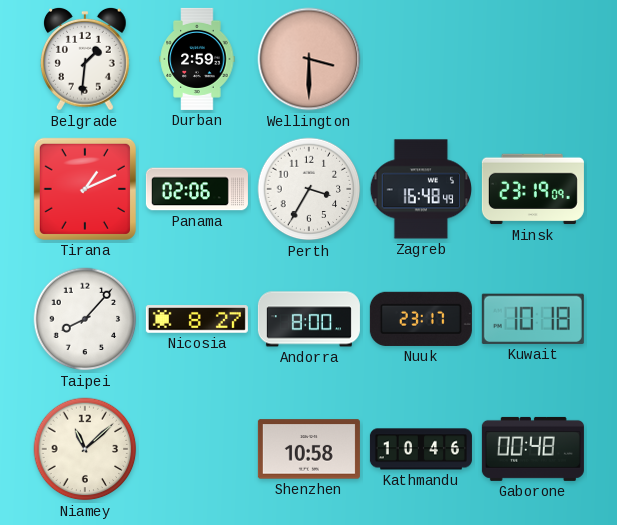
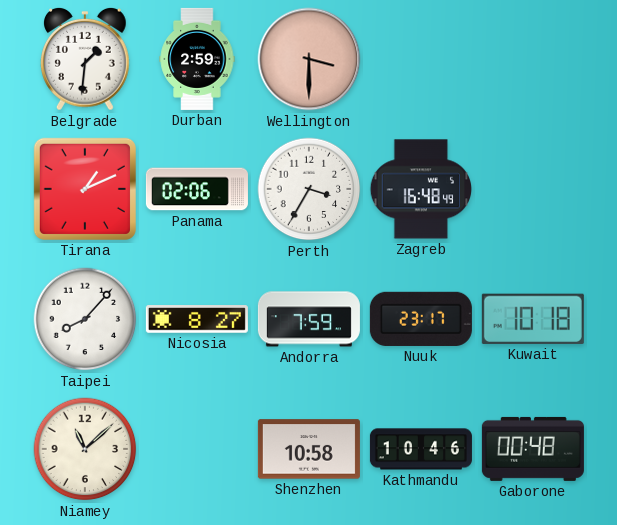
Minsk: 23:19 -> none (533, 189)
Andorra: 8:00 -> 7:59 (309, 319)
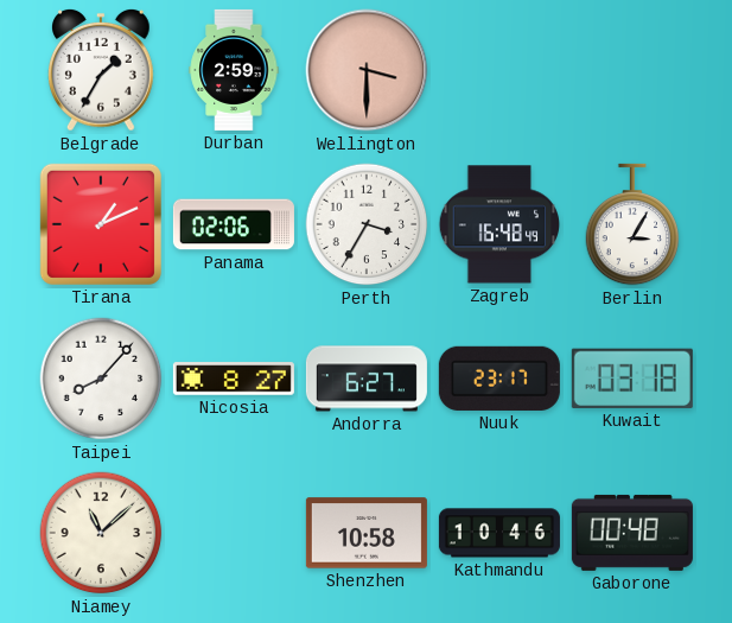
Belgrade: 1:31 -> 1:35 (102, 70)
Berlin: none -> 3:05 (632, 224)
Andorra: 7:59 -> 6:27 (367, 379)
Kuwait: 10:18 -> 03:18 (632, 379)
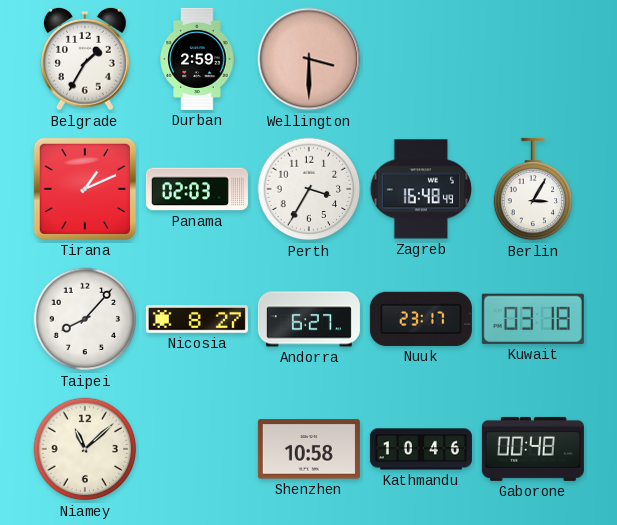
Panama: 02:06 -> 02:03 (197, 189)
